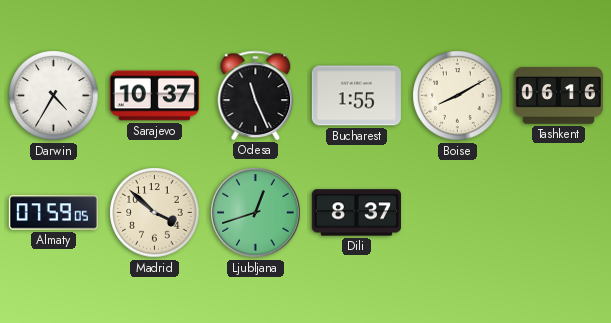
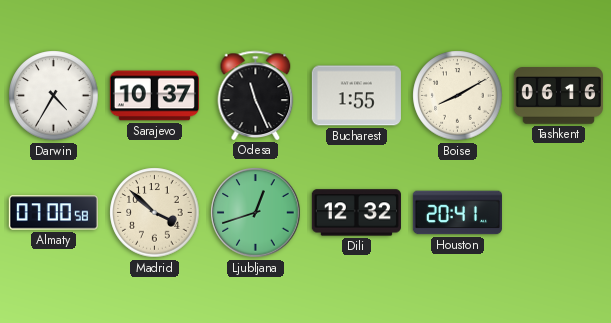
Almaty: 07:59 -> 07:00 (53, 213)
Dili: 8:37 -> 12:32 (356, 213)
Houston: none -> 20:41 (457, 213)
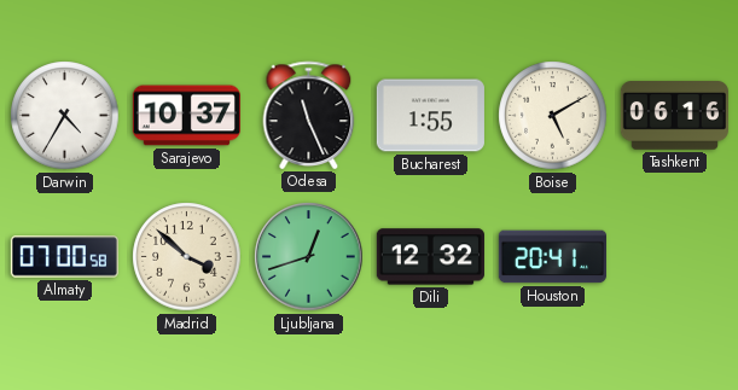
Boise: 8:10 -> 5:10 (553, 116)
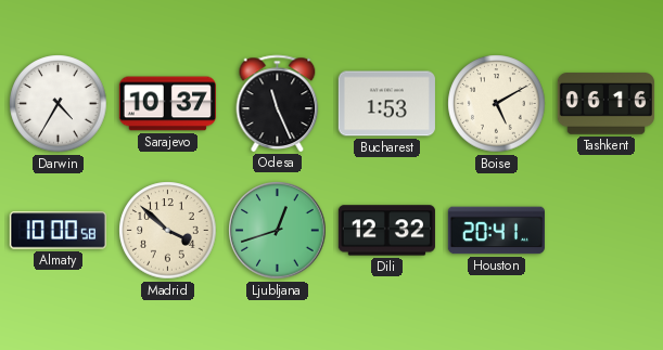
Bucharest: 1:55 -> 1:53 (386, 104)
Almaty: 07:00 -> 10:00 (58, 231)
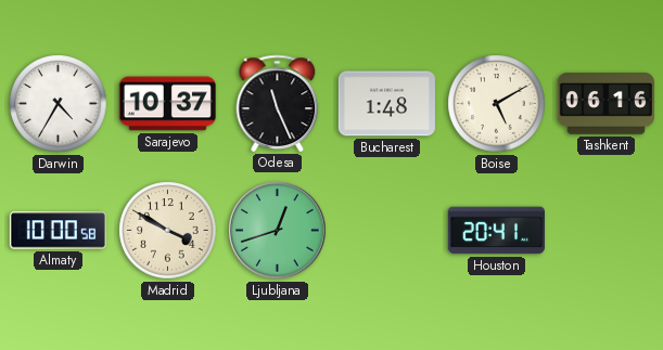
Bucharest: 1:53 -> 1:48 (386, 104)
Madrid: 3:52 -> 3:50 (168, 231)
Dili: 12:32 -> none (386, 231)
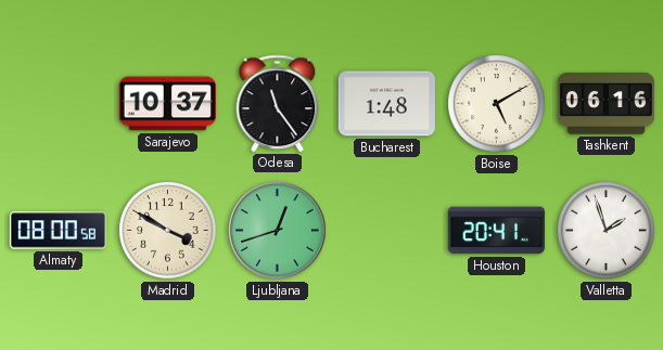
Darwin: 4:35 -> none (59, 104)
Odesa: 11:26 -> 11:24 (278, 103)
Almaty: 10:00 -> 08:00 (58, 231)
Valletta: none -> 1:57 (607, 231)
